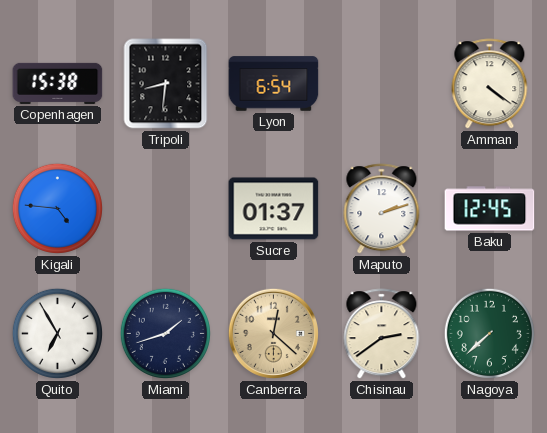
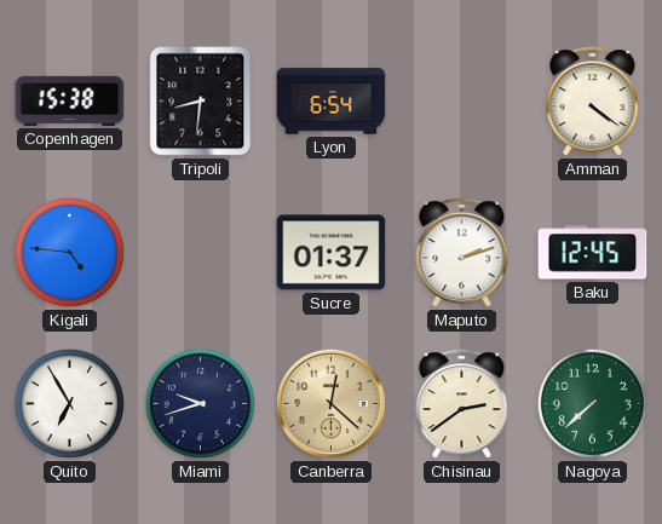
Miami: 1:42 -> 9:42 (200, 403)
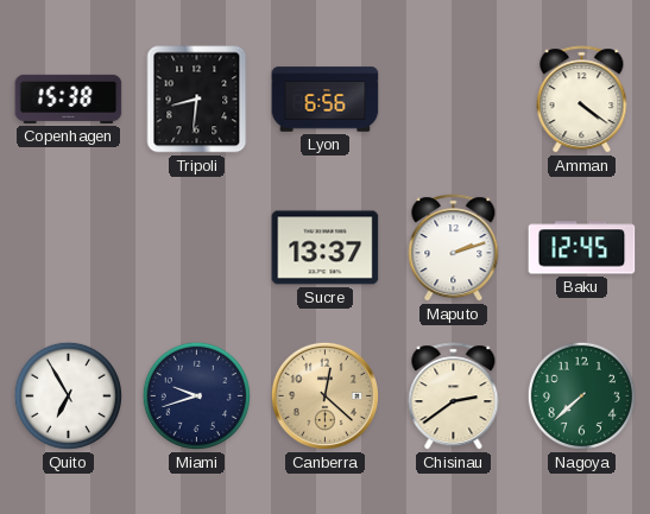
Lyon: 6:54 -> 6:56 (326, 100)
Kigali: 4:46 -> none (69, 252)
Sucre: 01:37 -> 13:37 (326, 248)
